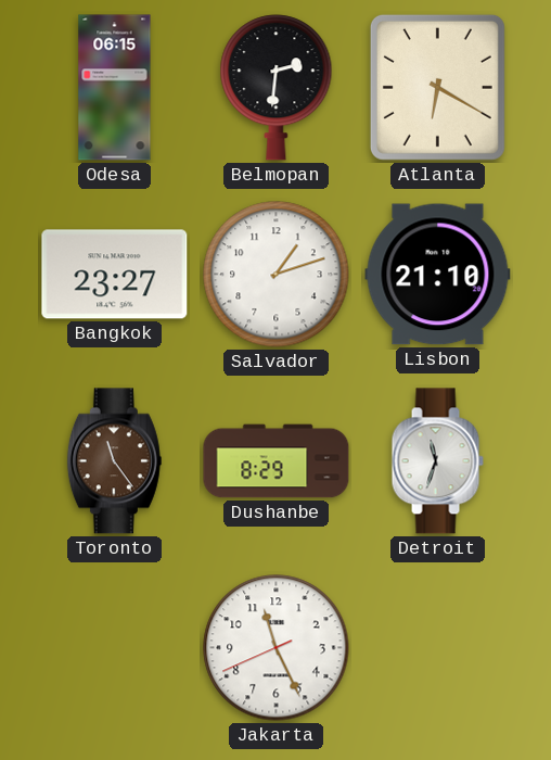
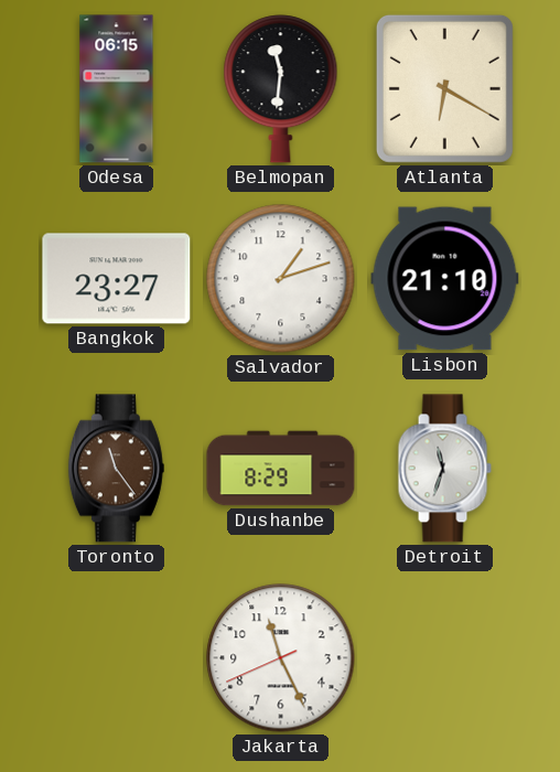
Belmopan: 2:31 -> 11:31 (281, 89)
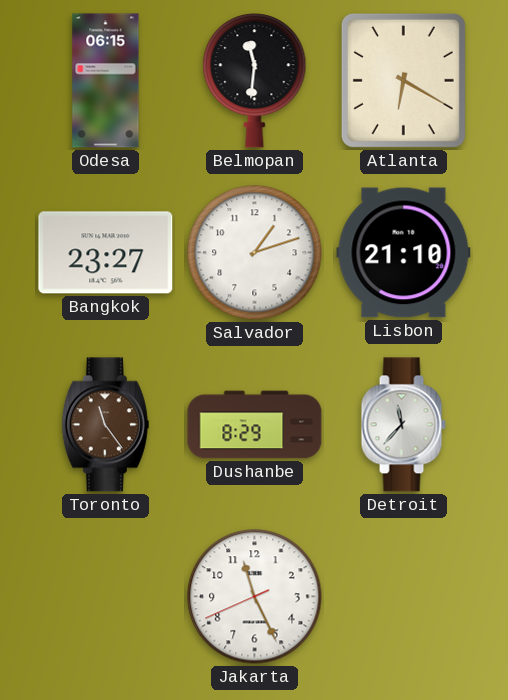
Detroit: 11:33 -> 11:37 (403, 425)
